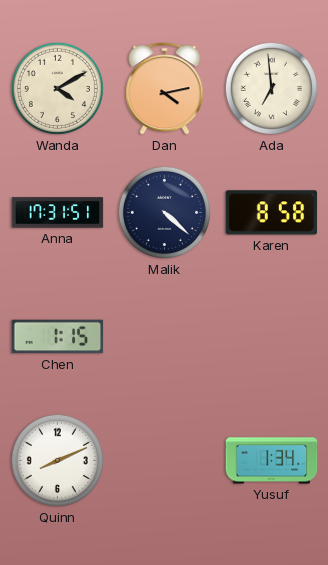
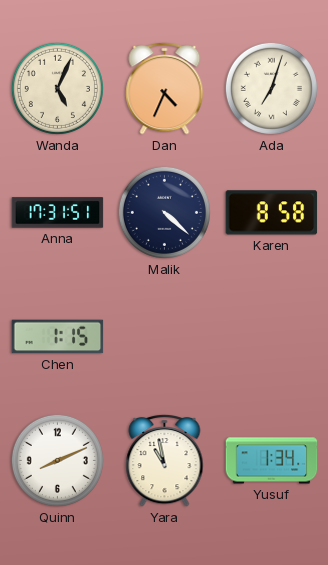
Wanda: 4:10 -> 5:04 (57, 88)
Dan: 4:13 -> 4:34 (165, 88)
Ada: 6:59 -> 7:03 (271, 88)
Yara: none -> 10:58 (165, 460)
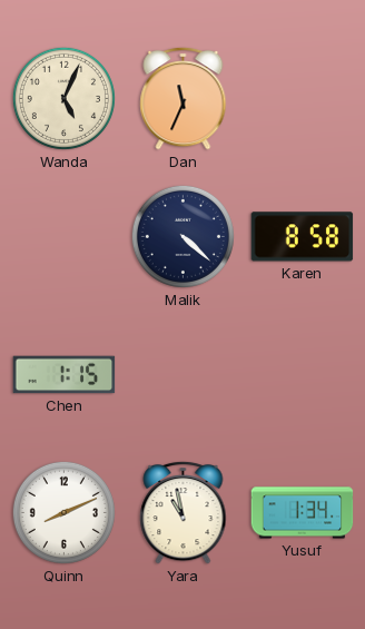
Dan: 4:34 -> 11:34 (184, 98)
Ada: 7:03 -> none (271, 88)
Anna: 17:31 -> none (58, 213)
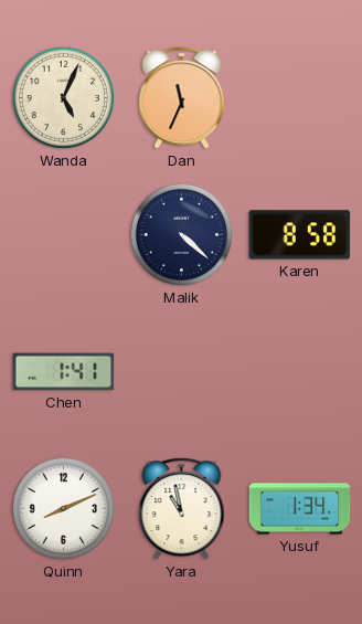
Chen: 1:15 -> 1:41 (64, 372)
